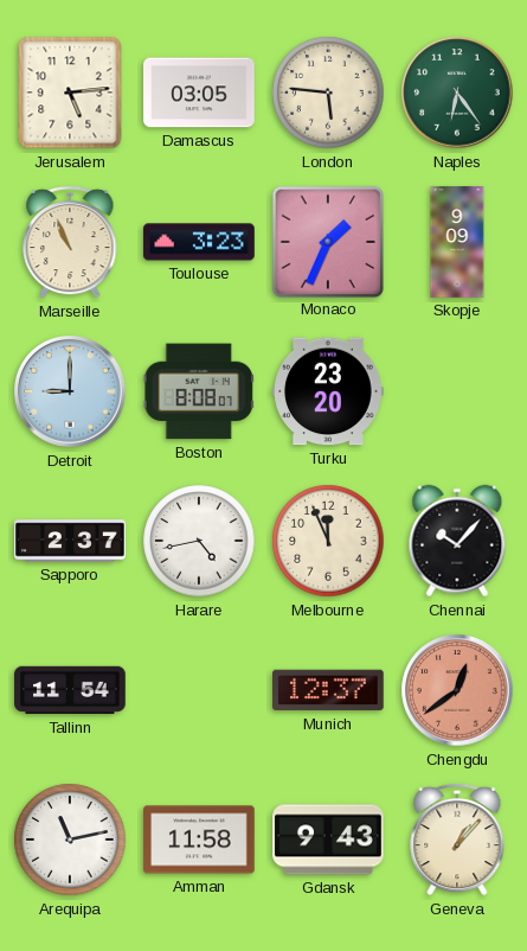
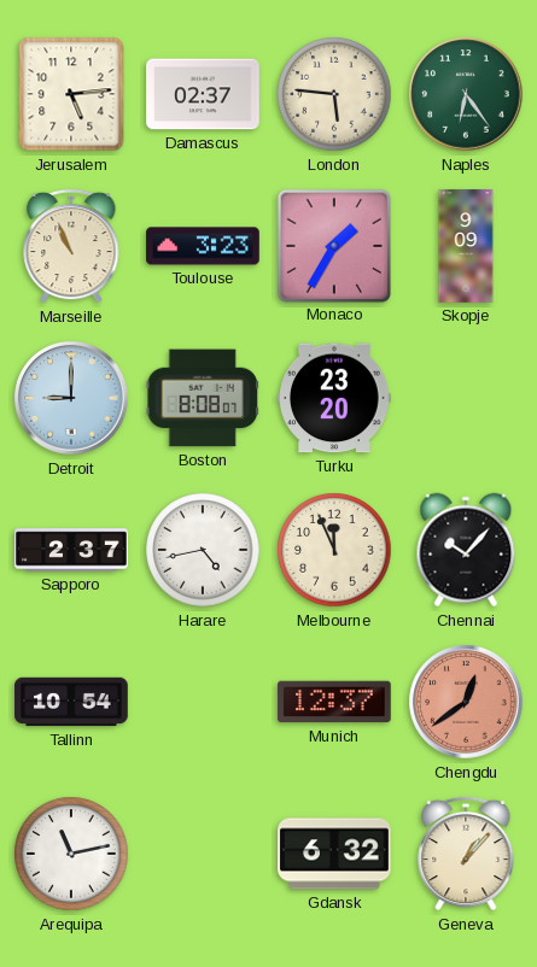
Damascus: 03:05 -> 02:37 (203, 94)
Monaco: 1:34 -> 1:35 (333, 245)
Tallinn: 11:54 -> 10:54 (71, 702)
Amman: 11:58 -> none (199, 840)
Gdansk: 9:43 -> 6:32 (334, 854)
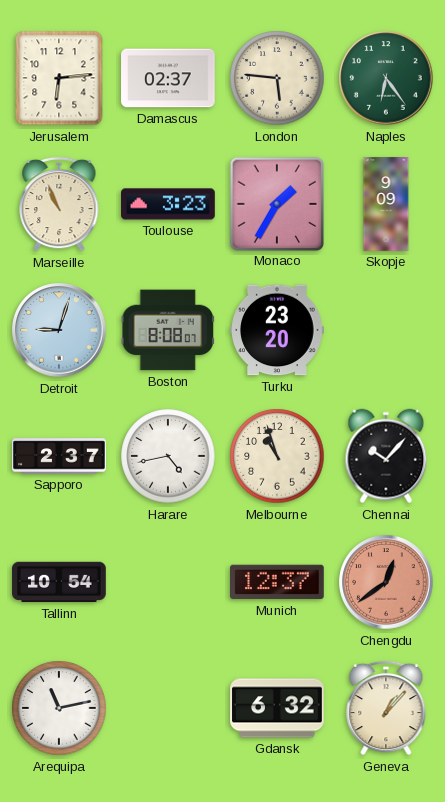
Jerusalem: 5:14 -> 6:14 (59, 78)
Detroit: 9:00 -> 9:03 (59, 330)
Melbourne: 11:56 -> 10:57 (277, 456)
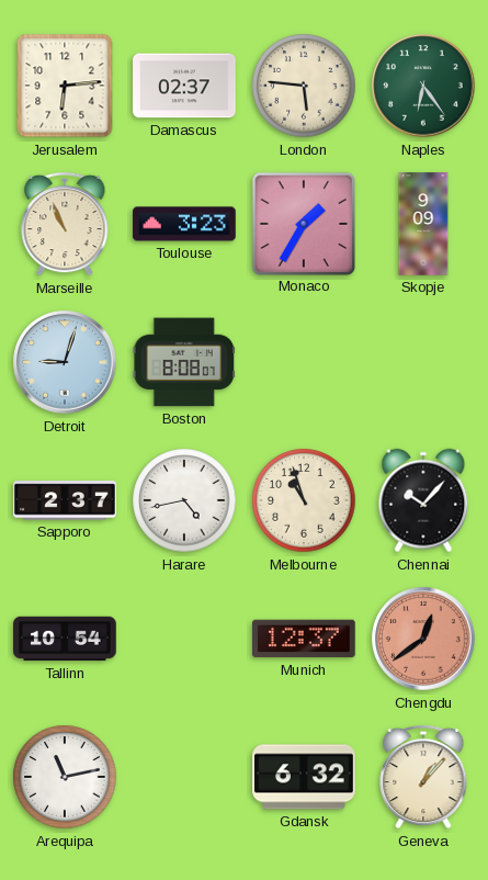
Turku: 23:20 -> none (277, 330)
